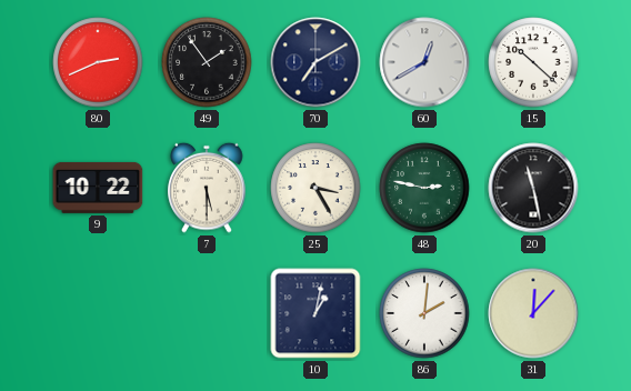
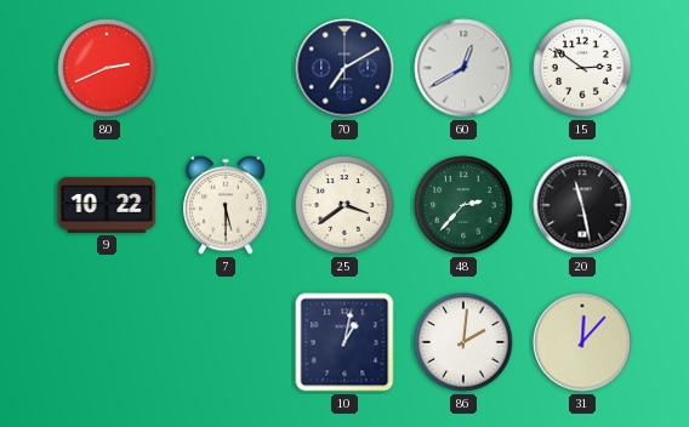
49: 1:54 -> none (207, 62)
15: 10:22 -> 2:51 (582, 68)
25: 3:25 -> 3:39 (344, 205)
48: 2:47 -> 2:37 (463, 205)
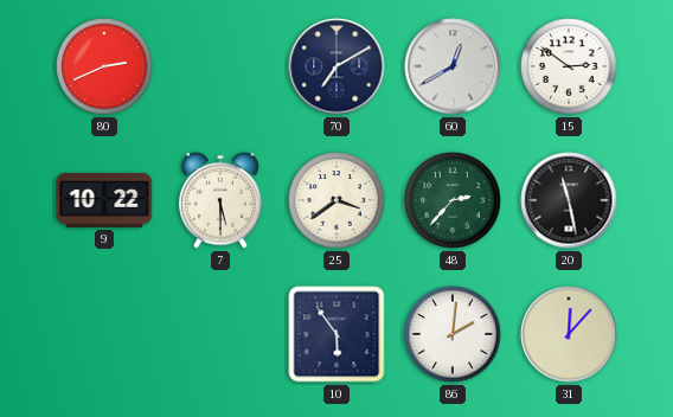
10: 1:02 -> 5:54 (336, 334)
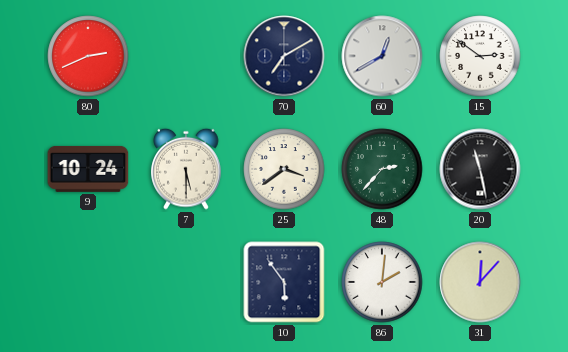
9: 10:22 -> 10:24 (88, 169)
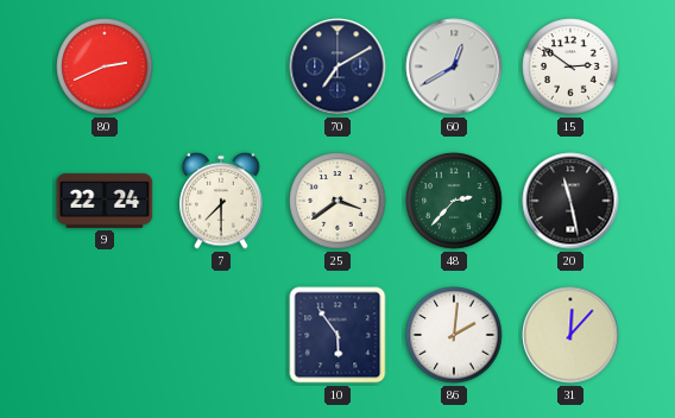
9: 10:24 -> 22:24 (105, 201)
7: 5:30 -> 7:30 (221, 201)
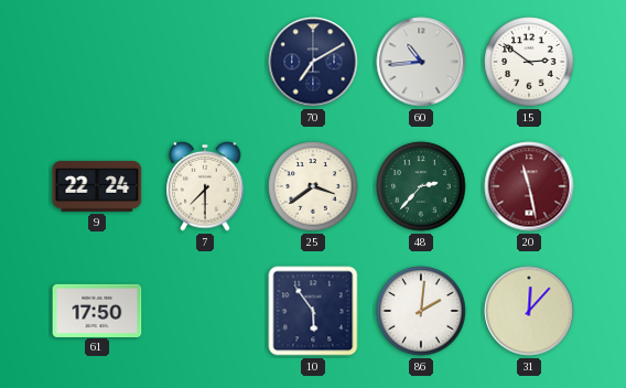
80: 2:41 -> none (105, 66)
60: 12:40 -> 10:44 (421, 62)
20 dial: black -> burgundy (529, 186)
61: none -> 17:50 (97, 310)
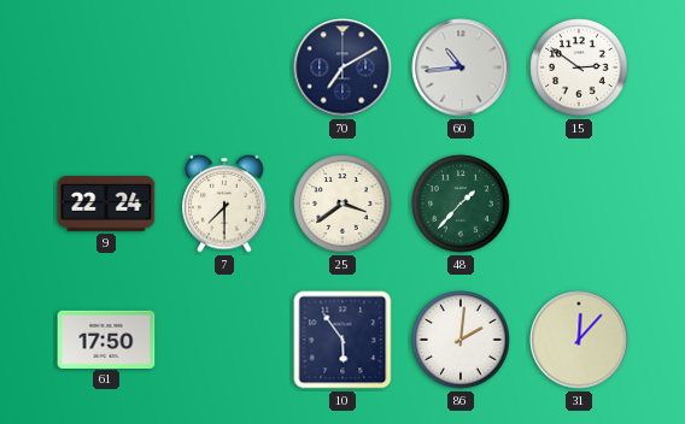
48: 2:37 -> 1:37 (461, 204)
20: 11:28 -> none (529, 186)
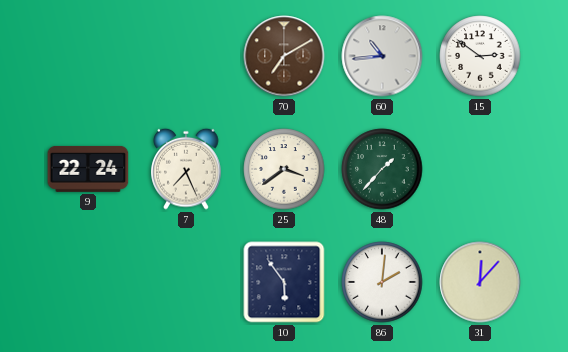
70 dial: navy -> brown (284, 56)
7: 7:30 -> 7:26 (186, 169)
61: 17:50 -> none (106, 338)
